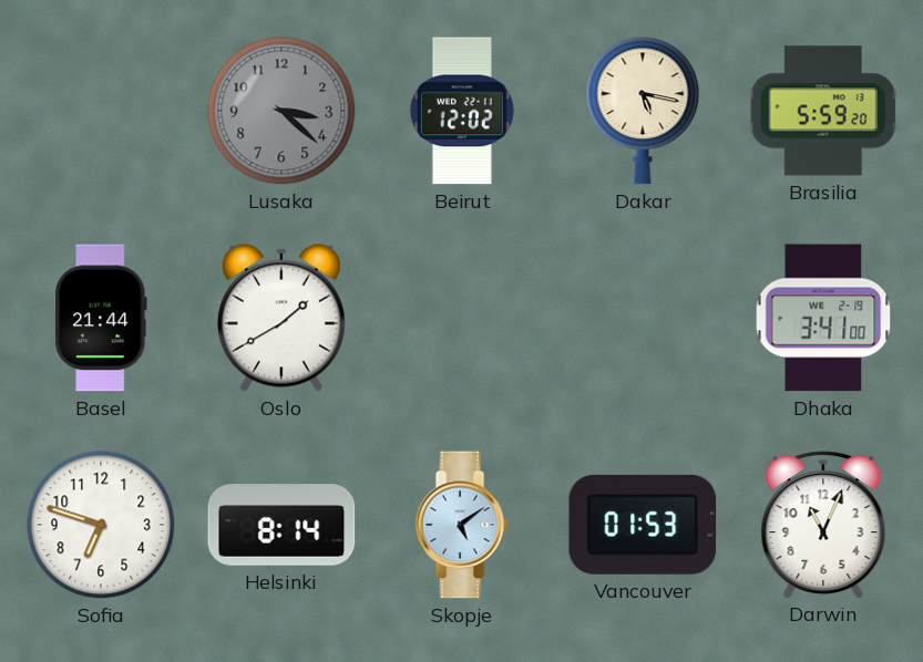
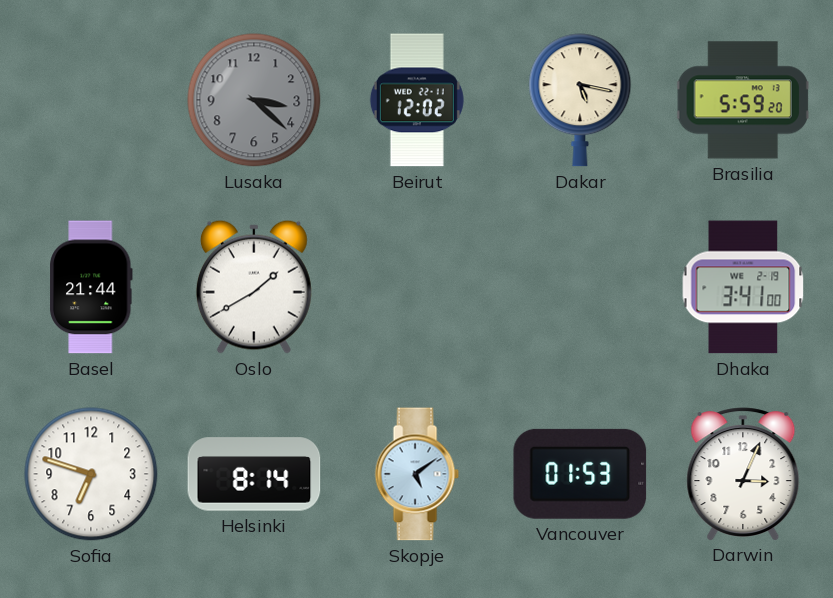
Darwin: 11:04 -> 3:04 (743, 474)
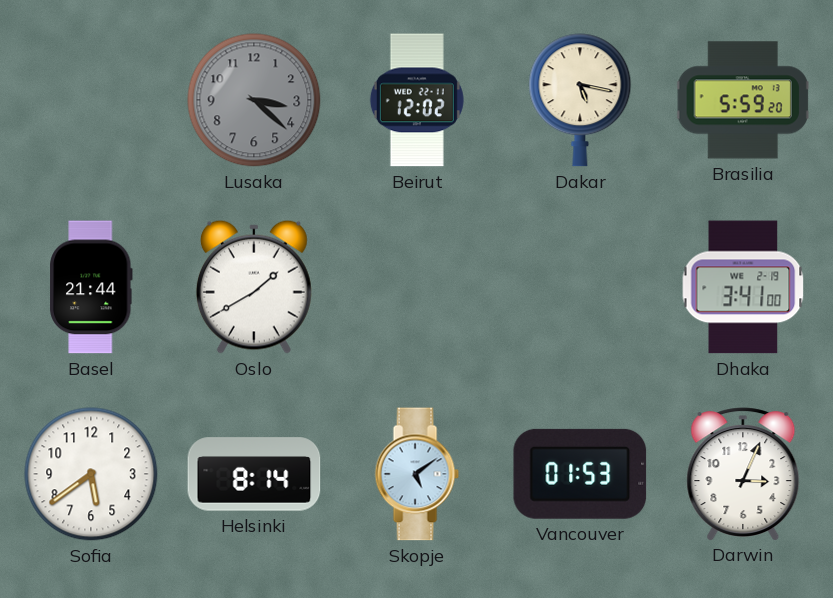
Sofia: 6:48 -> 5:39 (91, 474)
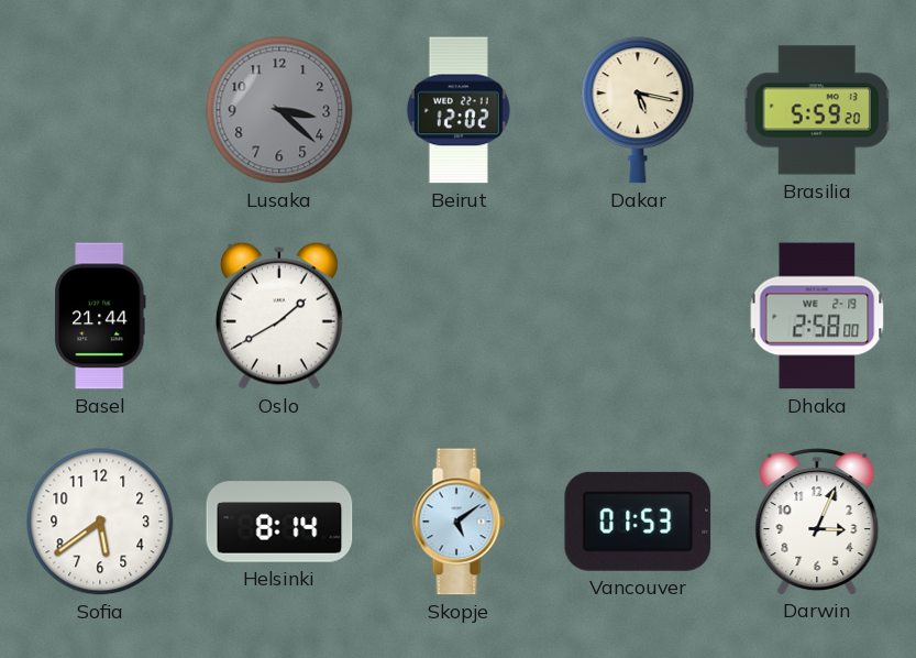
Dhaka: 3:41 -> 2:58 (817, 316)
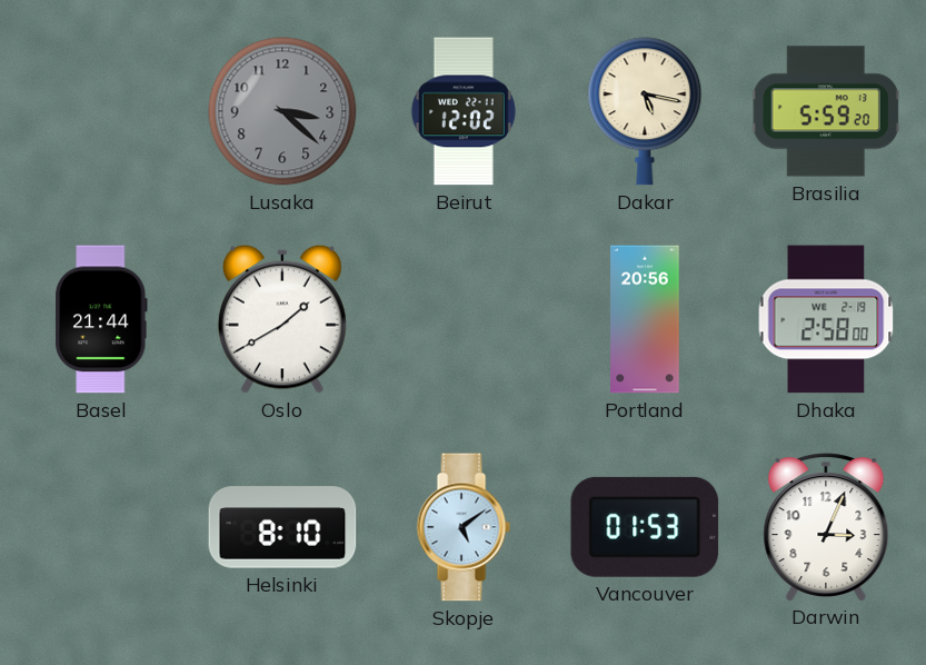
Portland: none -> 20:56 (645, 319)
Sofia: 5:39 -> none (100, 522)
Helsinki: 8:14 -> 8:10 (282, 527)
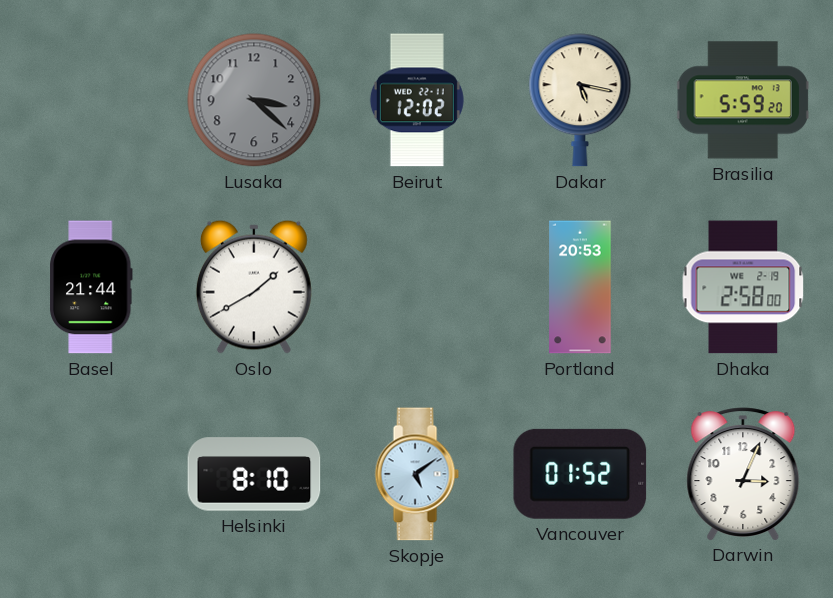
Portland: 20:56 -> 20:53 (580, 287)
Vancouver: 01:53 -> 01:52 (580, 474)
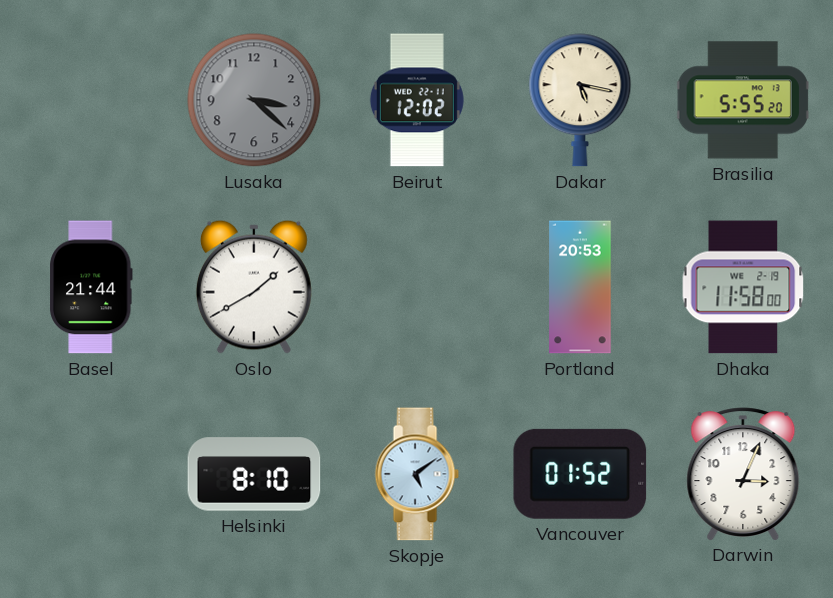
Brasilia: 5:59 -> 5:55 (743, 100)
Dhaka: 2:58 -> 11:58 (743, 287)
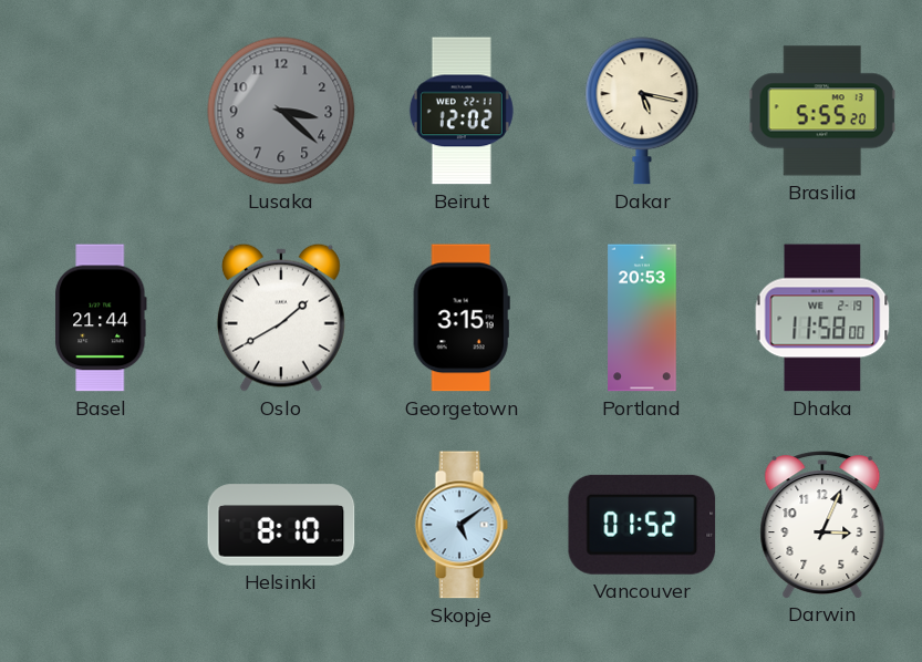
Georgetown: none -> 3:15 (462, 318)
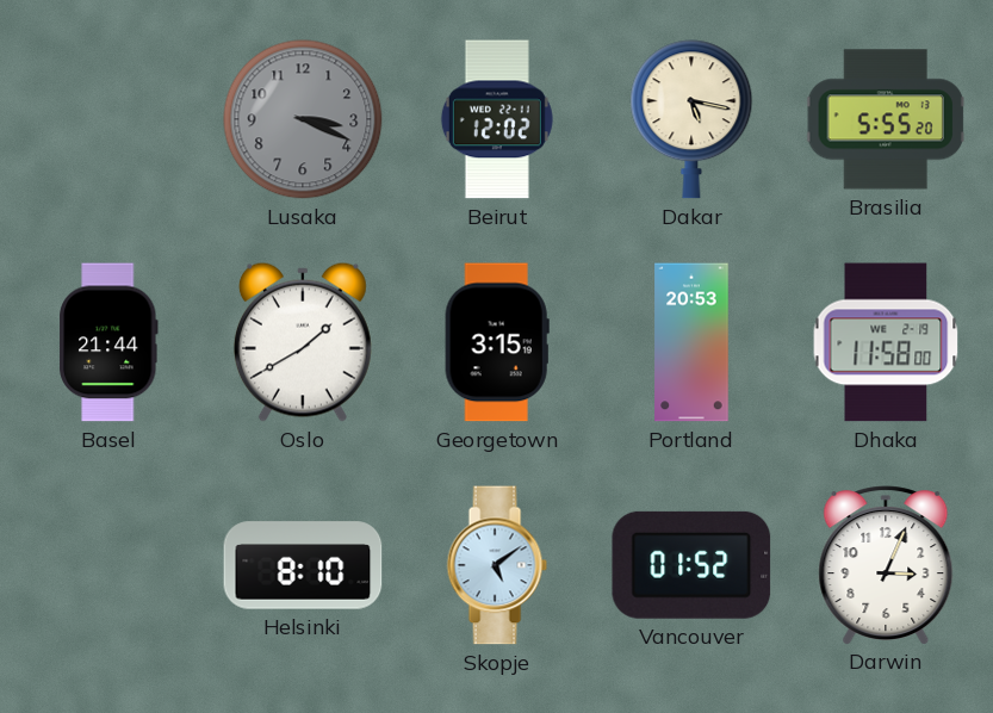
Lusaka: 3:22 -> 3:19 (303, 119)
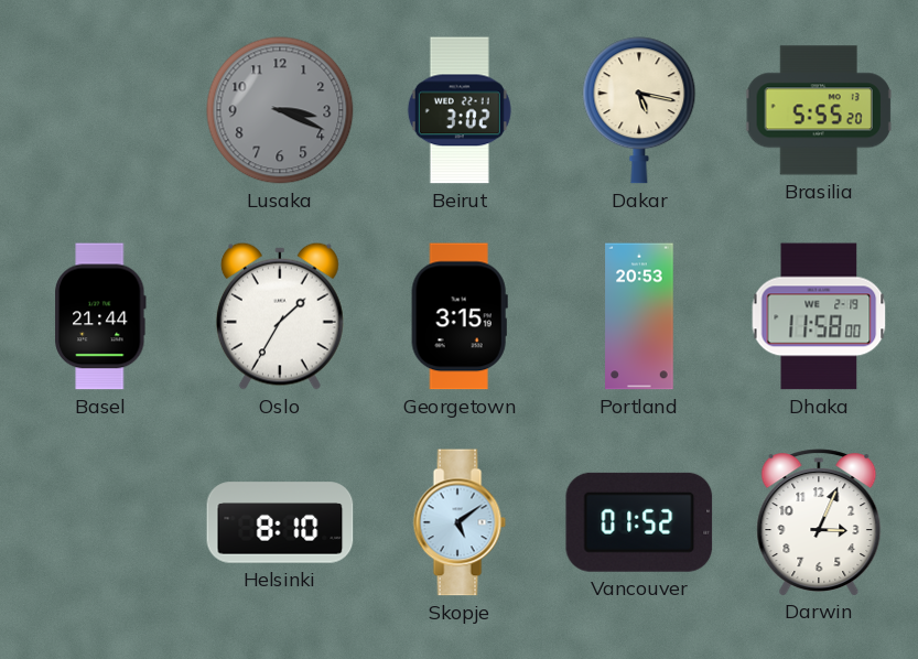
Beirut: 12:02 -> 3:02 (460, 110)
Oslo: 1:40 -> 1:35 (280, 316)
